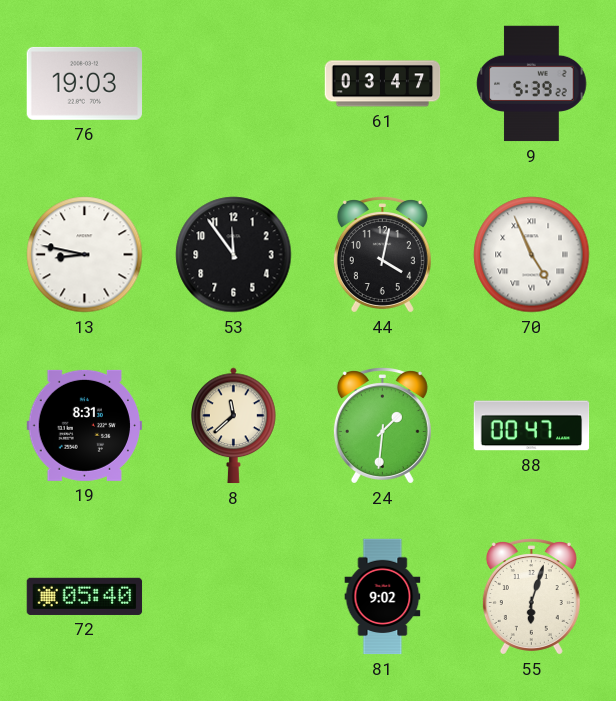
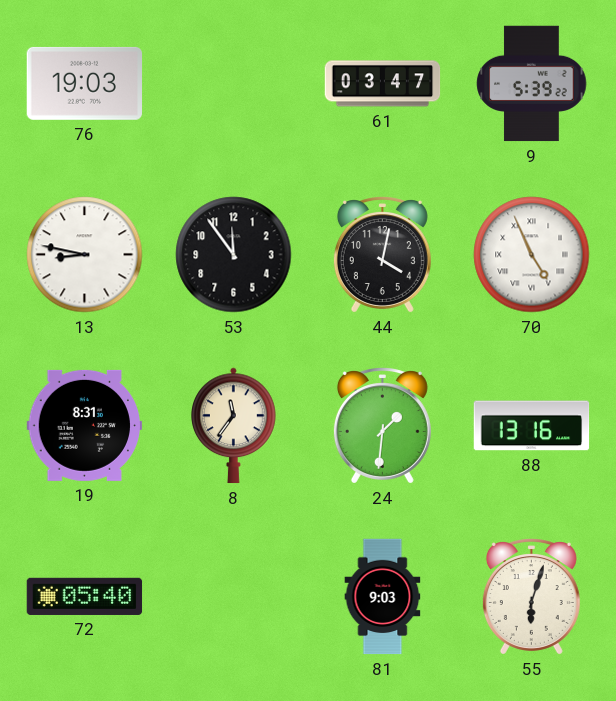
8: 11:38 -> 11:36 (234, 426)
88: 00:47 -> 13:16 (532, 426)
81: 9:02 -> 9:03 (383, 597)
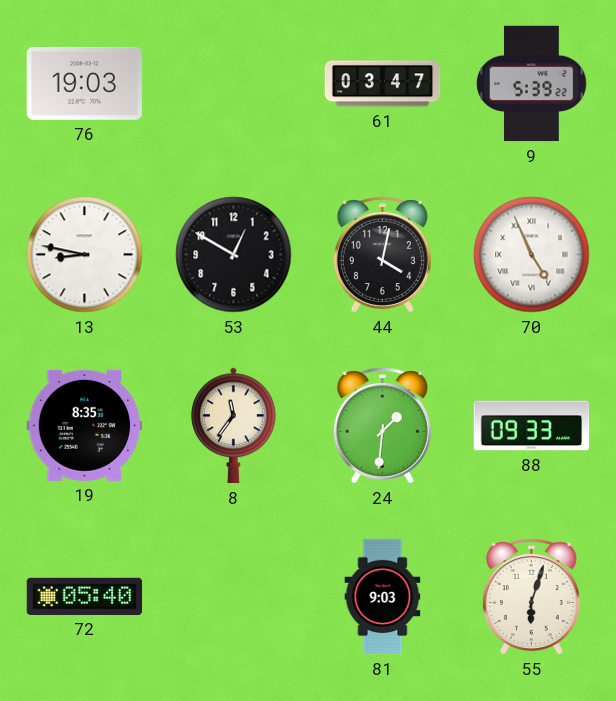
53: 11:54 -> 12:50 (234, 255)
19: 8:31 -> 8:35 (85, 425)
88: 13:16 -> 09:33 (532, 426)
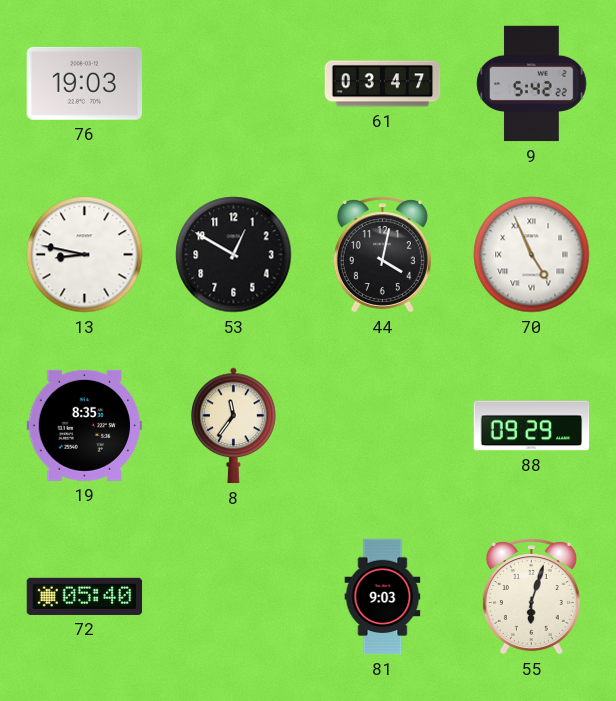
9: 5:39 -> 5:42 (532, 84)
24: 1:31 -> none (382, 426)
88: 09:33 -> 09:29 (532, 426)
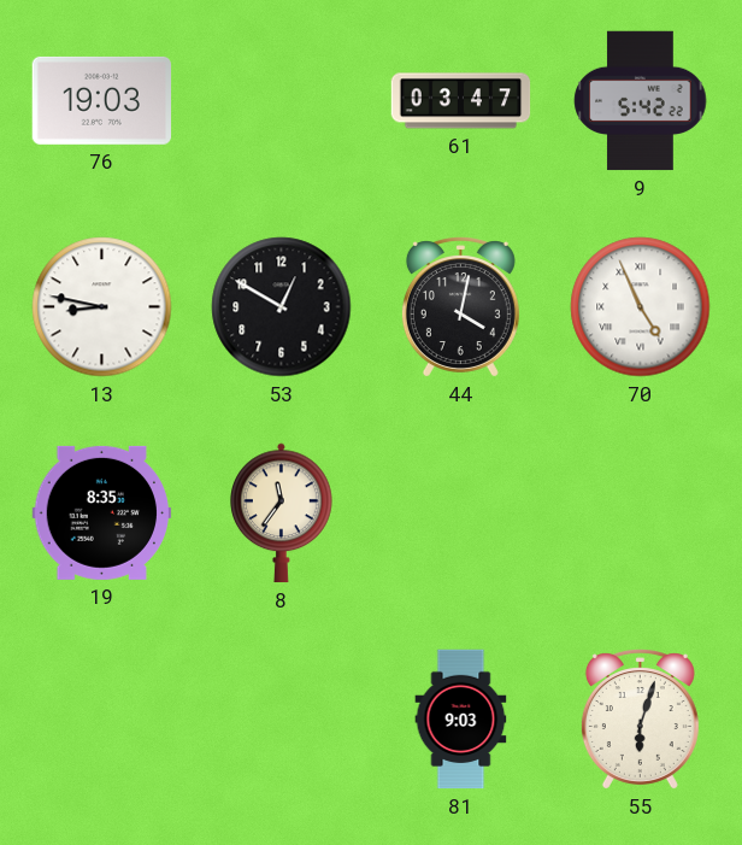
88: 09:29 -> none (532, 426)
72: 05:40 -> none (85, 596)
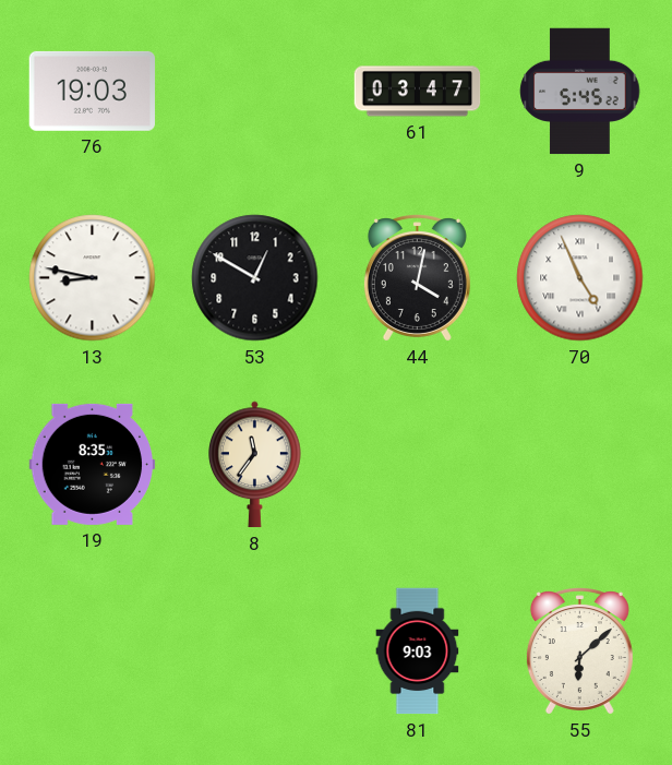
9: 5:42 -> 5:45 (580, 92)
55: 6:03 -> 6:08 (579, 652)
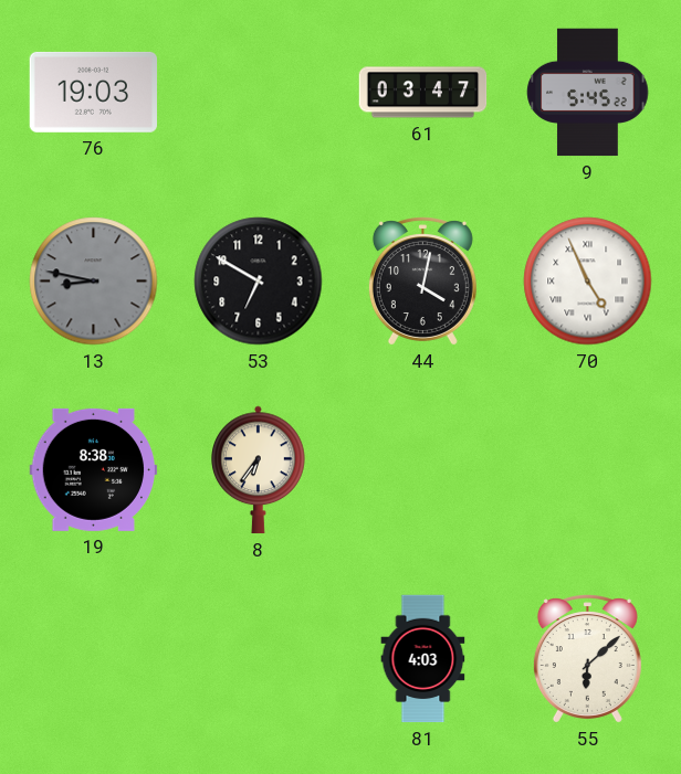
13 dial: white -> grey (94, 282)
53: 12:50 -> 6:50 (259, 282)
19: 8:35 -> 8:38 (94, 469)
8: 11:36 -> 6:36 (259, 470)
81: 9:03 -> 4:03 (423, 659)
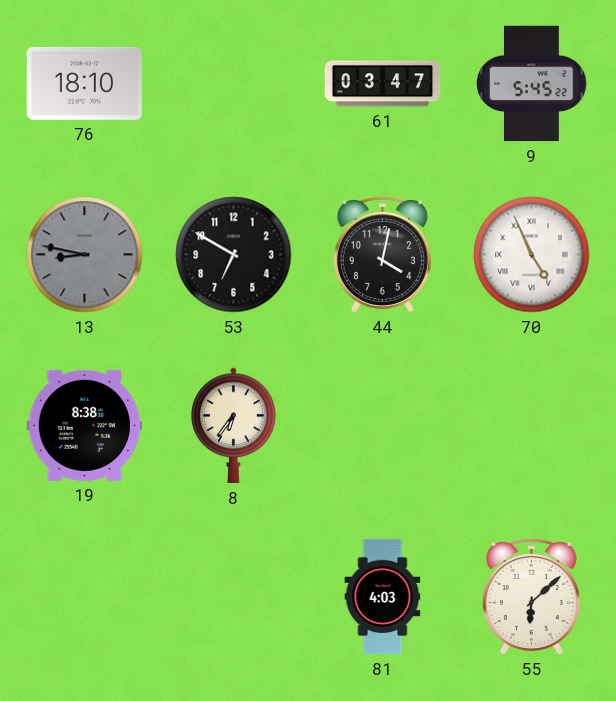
76: 19:03 -> 18:10 (85, 83)
